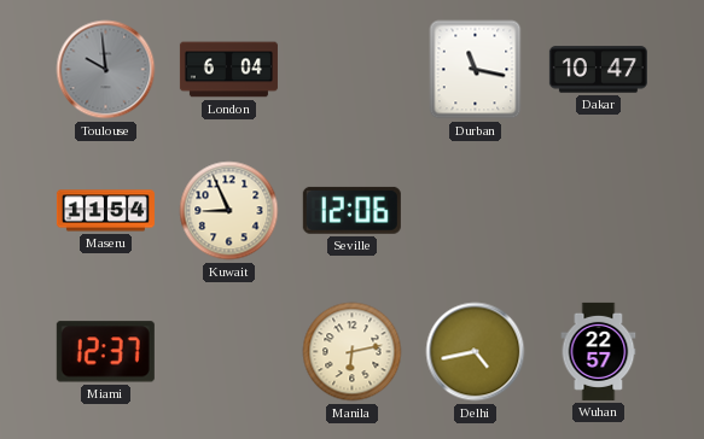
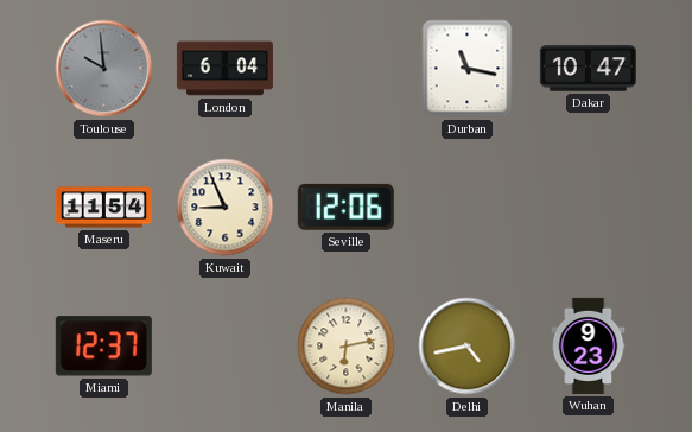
Wuhan: 22:57 -> 9:23 (589, 345)
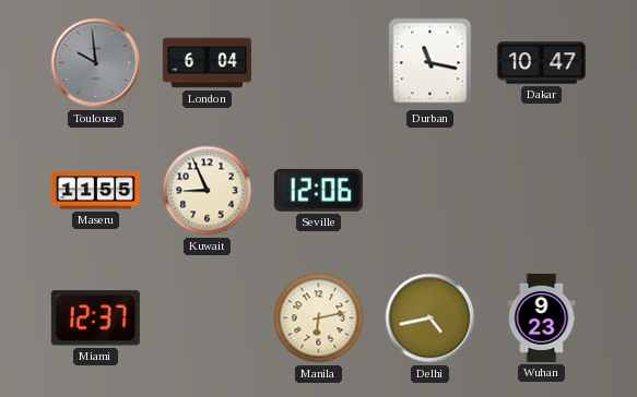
Maseru: 11:54 -> 11:55 (95, 191)
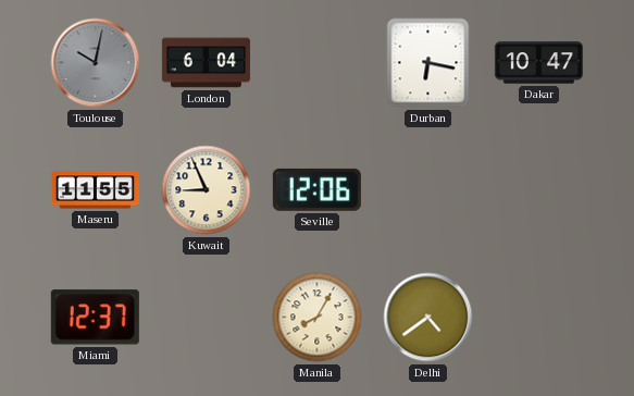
Toulouse: 9:59 -> 10:02 (96, 63)
Durban: 11:17 -> 6:17 (428, 63)
Manila: 6:13 -> 8:05 (318, 318)
Delhi: 4:43 -> 4:39 (428, 318)
Wuhan: 9:23 -> none (542, 317)
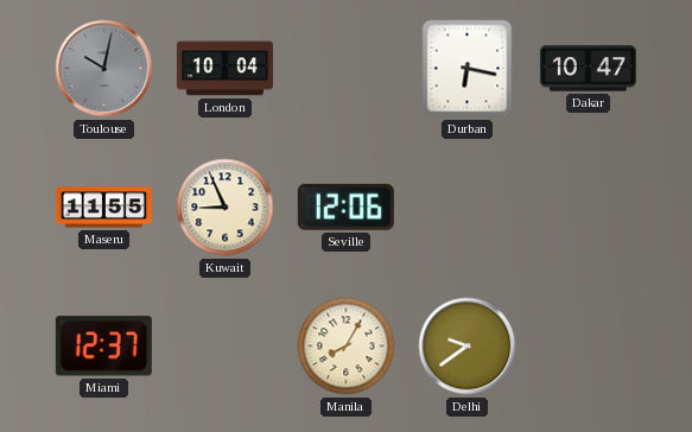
London: 6:04 -> 10:04 (224, 69)
Delhi: 4:39 -> 9:39 (468, 347)
